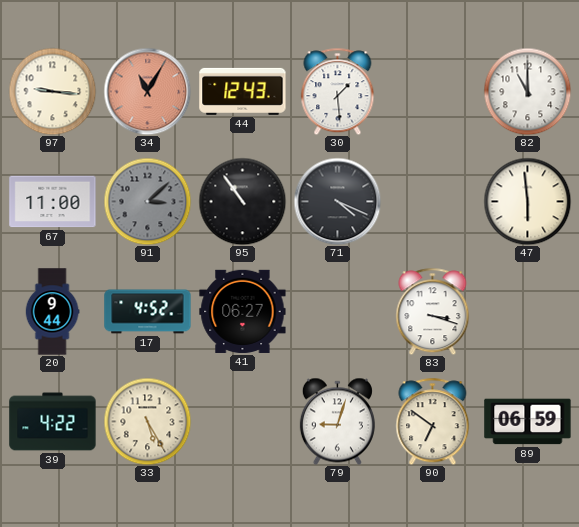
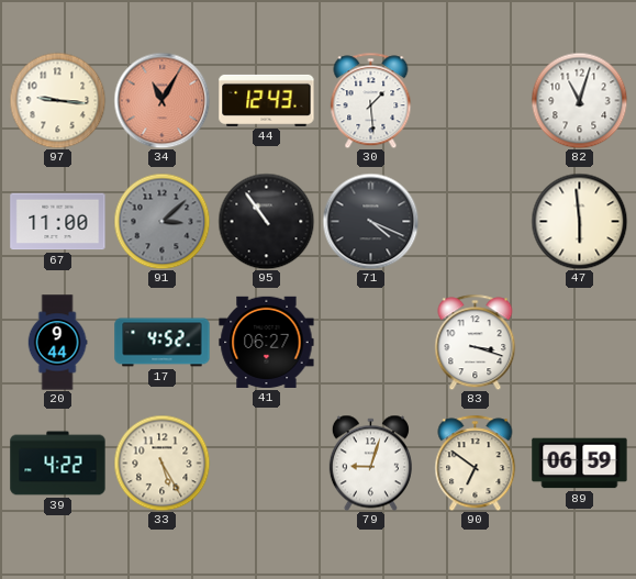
82: 11:00 -> 11:03 (579, 100)
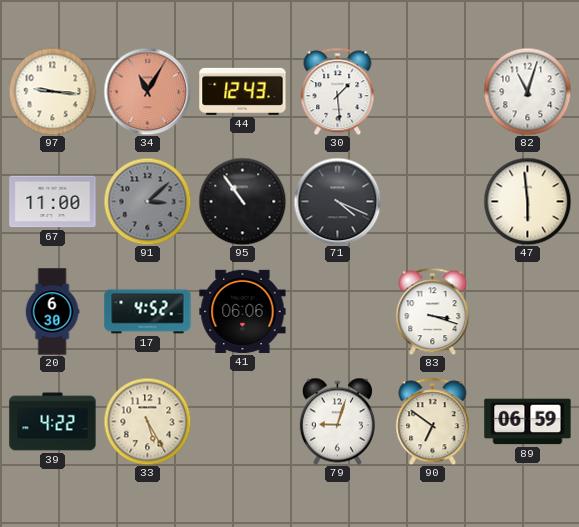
20: 9:44 -> 6:30 (52, 312)
41: 06:27 -> 06:06 (243, 311)
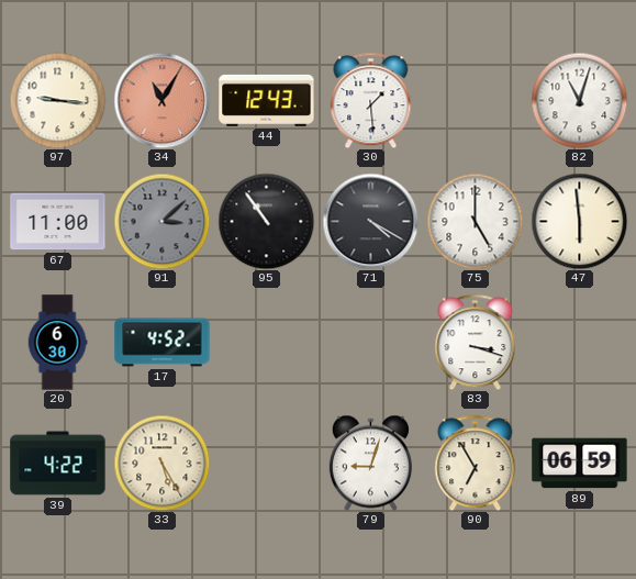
71: 4:19 -> 4:20 (370, 221)
75: none -> 5:00 (475, 221)
41: 06:06 -> none (243, 311)
90: 6:51 -> 6:55 (476, 463)
